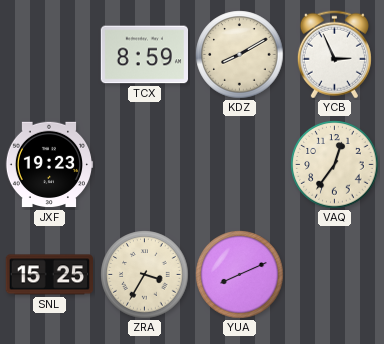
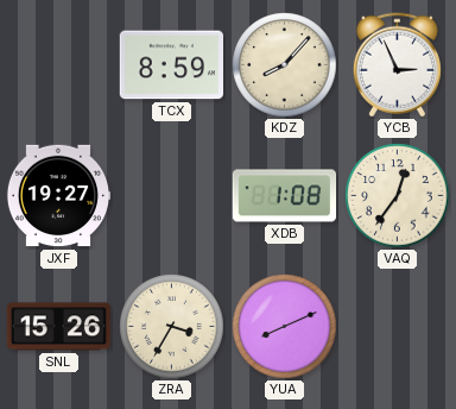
KDZ: 8:10 -> 8:07 (285, 65)
JXF: 19:23 -> 19:27 (58, 196)
XDB: none -> 1:08 (285, 196)
SNL: 15:25 -> 15:26 (58, 327)
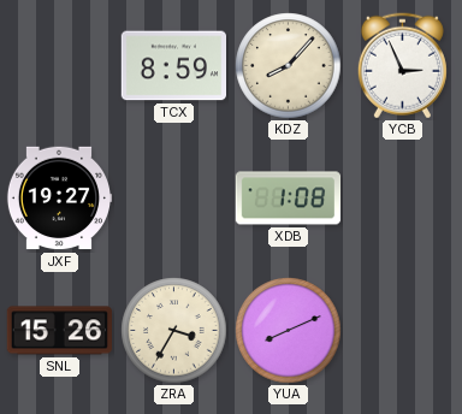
VAQ: 12:36 -> none (398, 196)
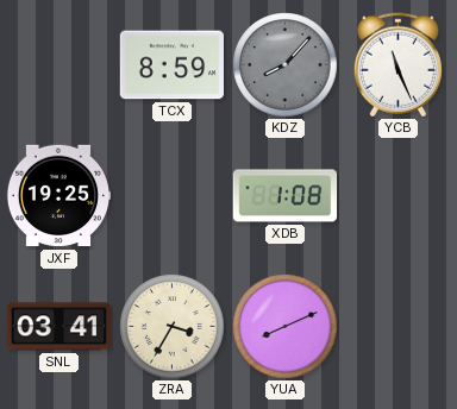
KDZ dial: cream -> grey (286, 65)
YCB: 2:56 -> 11:26 (397, 65)
JXF: 19:27 -> 19:25 (58, 196)
SNL: 15:26 -> 03:41 (58, 327)
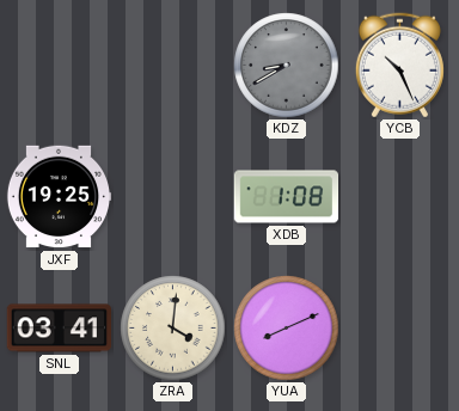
TCX: 8:59 -> none (171, 65)
KDZ: 8:07 -> 8:40 (287, 66)
YCB: 11:26 -> 10:26 (399, 66)
ZRA: 3:35 -> 4:01 (173, 329)
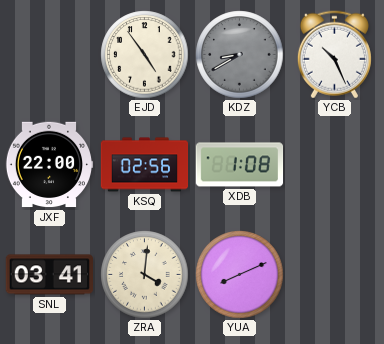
EJD: none -> 4:54 (145, 55)
JXF: 19:25 -> 22:00 (49, 165)
KSQ: none -> 02:56 (145, 165)
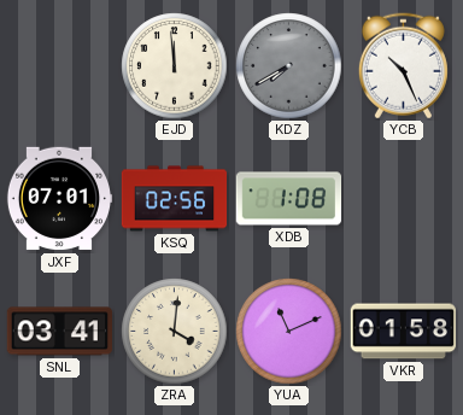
EJD: 4:54 -> 11:59 (175, 66)
KDZ: 8:40 -> 7:40 (289, 66)
JXF: 22:00 -> 07:01 (59, 199)
YUA: 8:11 -> 11:11 (289, 332)
VKR: none -> 01:58 (403, 332)
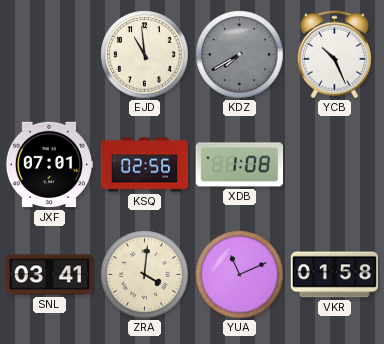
EJD: 11:59 -> 10:59 (145, 55)
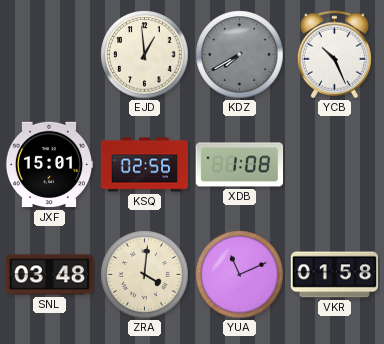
EJD: 10:59 -> 12:59 (145, 55)
JXF: 07:01 -> 15:01 (49, 165)
SNL: 03:41 -> 03:48 (49, 275)
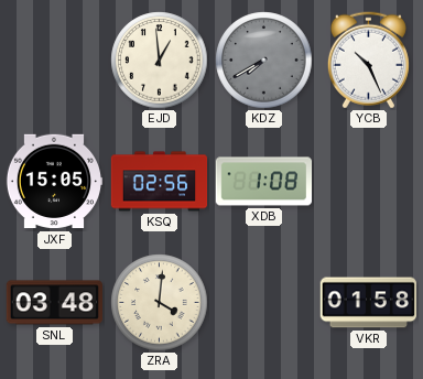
JXF: 15:01 -> 15:05 (54, 182)
YUA: 11:11 -> none (240, 275)
